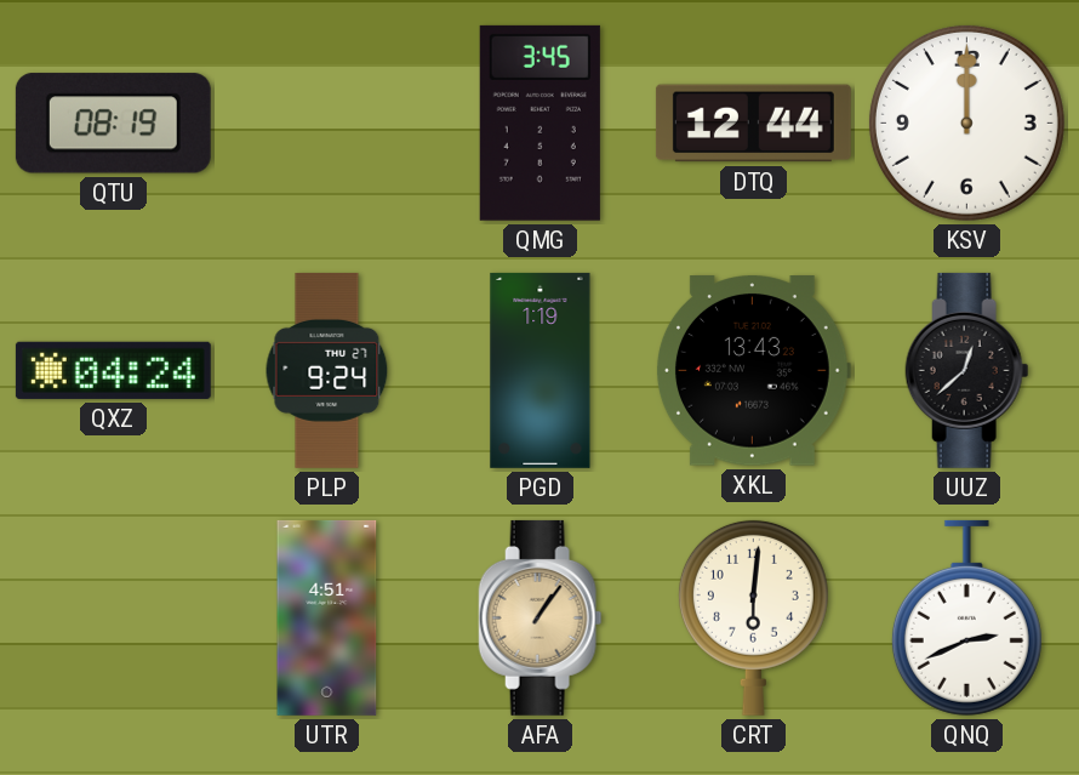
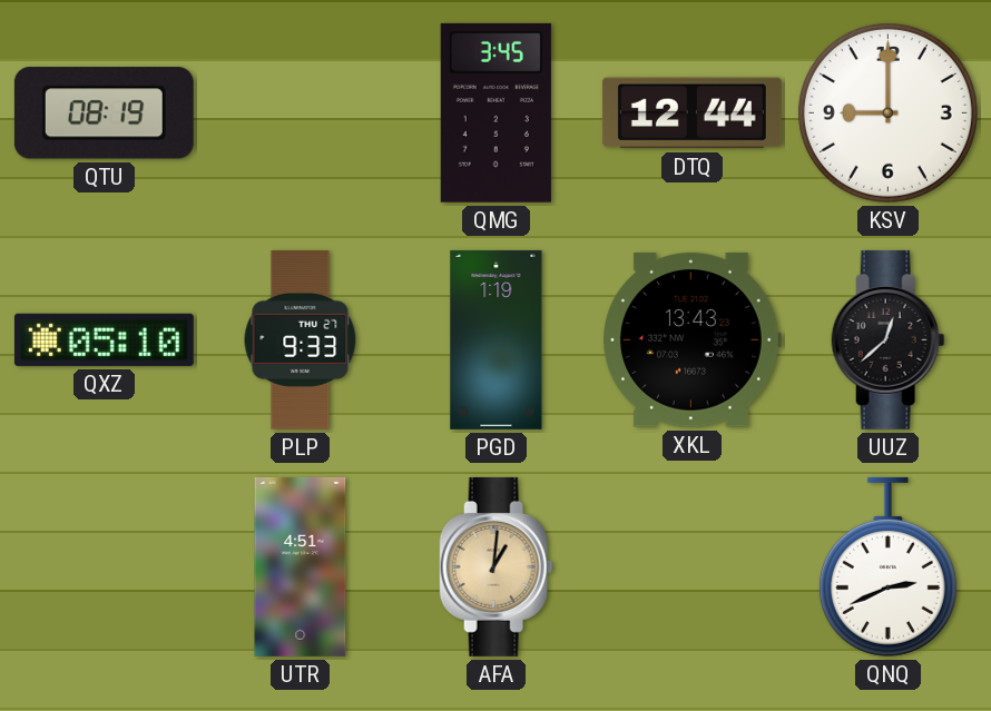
KSV: 12:00 -> 9:00 (887, 112)
QXZ: 04:24 -> 05:10 (104, 339)
PLP: 9:24 -> 9:33 (301, 339)
AFA: 1:06 -> 1:01 (497, 566)
CRT: 6:01 -> none (753, 617)
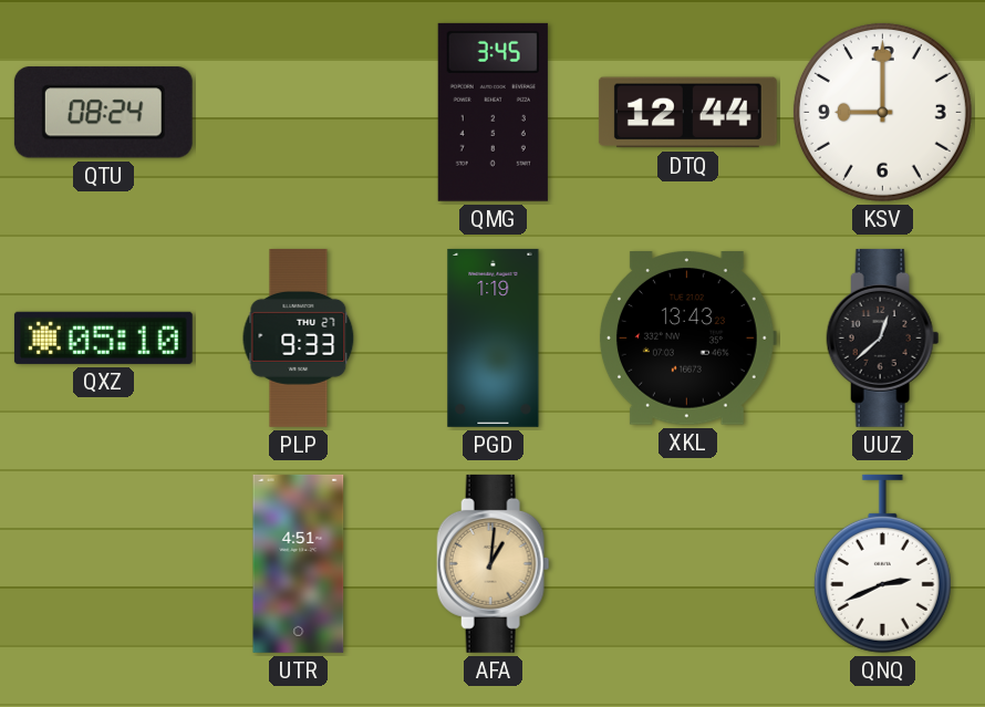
QTU: 08:19 -> 08:24 (103, 113)
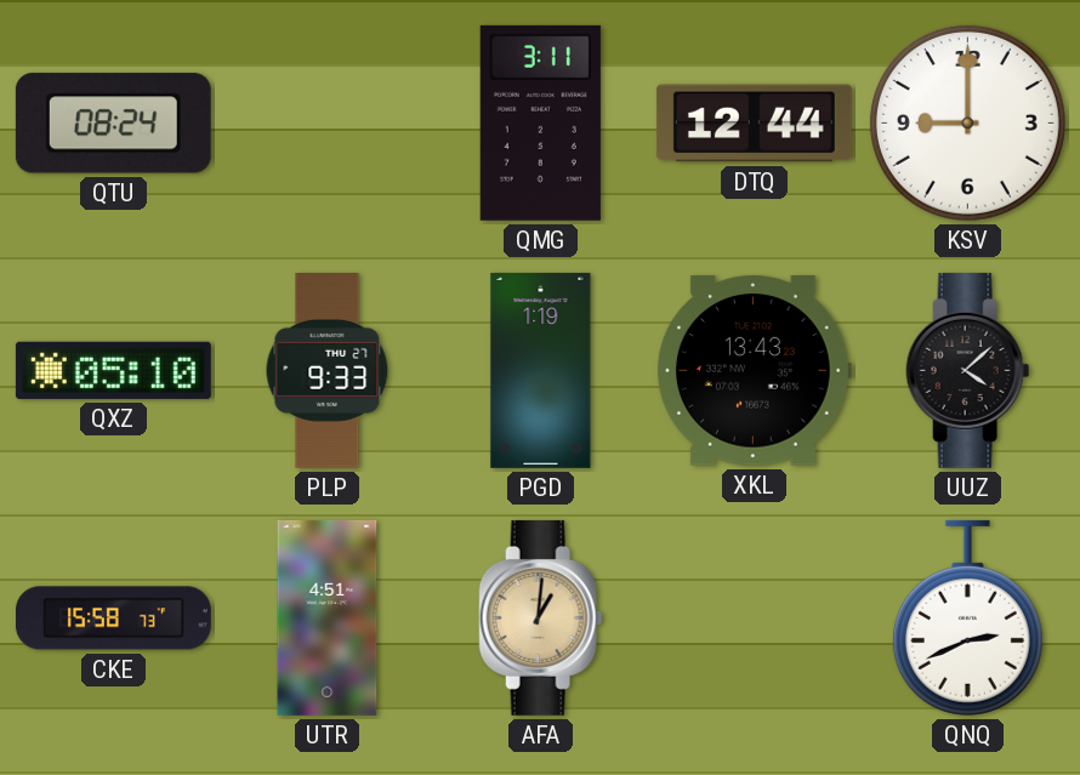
QMG: 3:45 -> 3:11 (540, 122)
UUZ: 12:38 -> 4:08 (968, 370)
CKE: none -> 15:58 (113, 619)
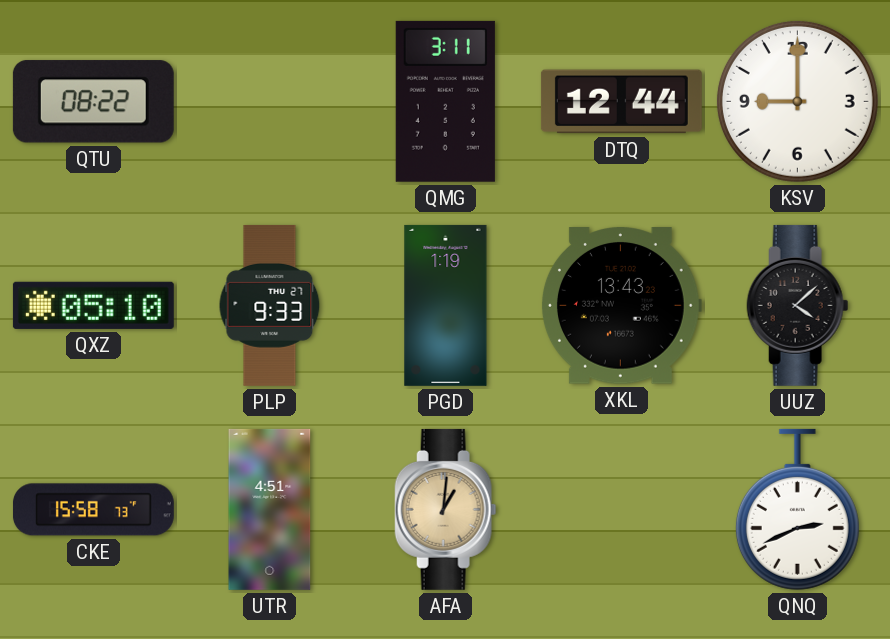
QTU: 08:24 -> 08:22 (93, 102)
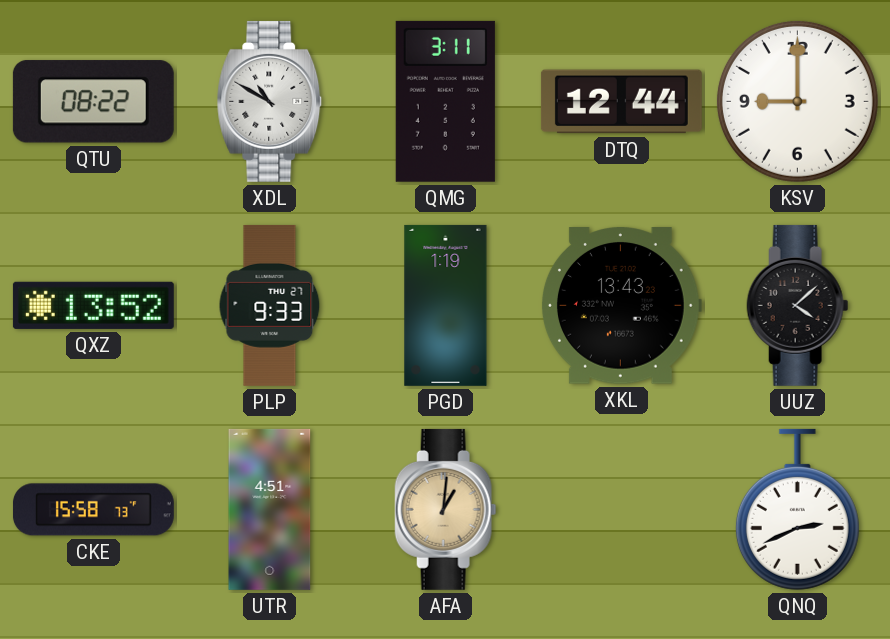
XDL: none -> 10:50 (270, 101)
QXZ: 05:10 -> 13:52 (93, 305)
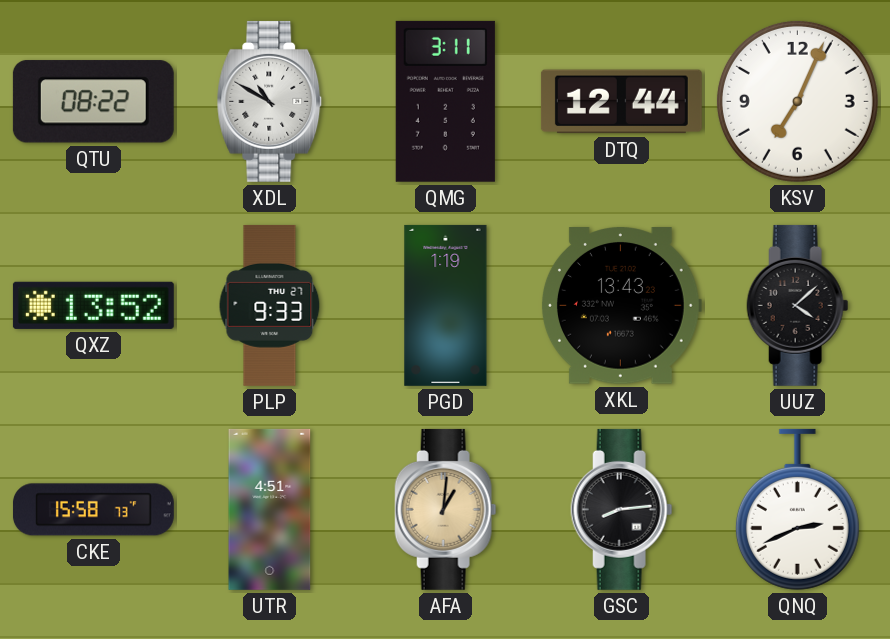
KSV: 9:00 -> 7:04 (797, 101)
GSC: none -> 8:14 (622, 509)
